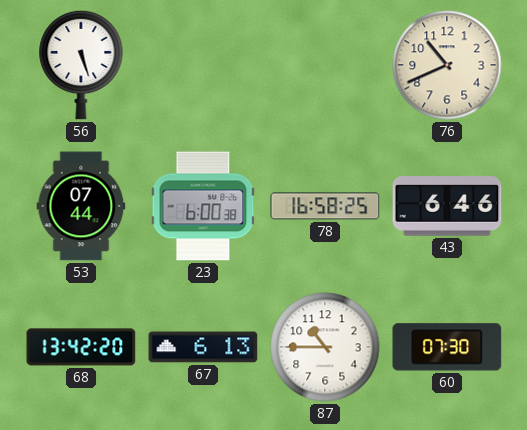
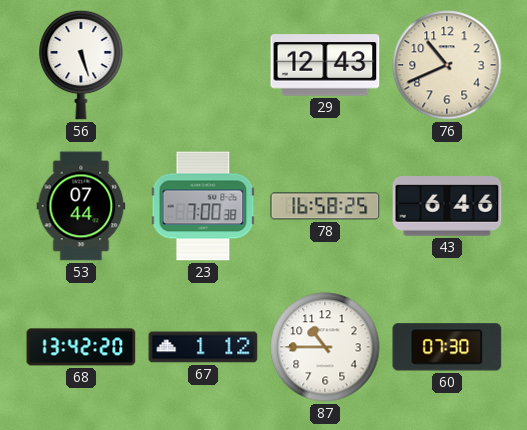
29: none -> 12:43 (325, 65)
23: 6:00 -> 7:00 (203, 206)
67: 6:13 -> 1:12 (203, 347)
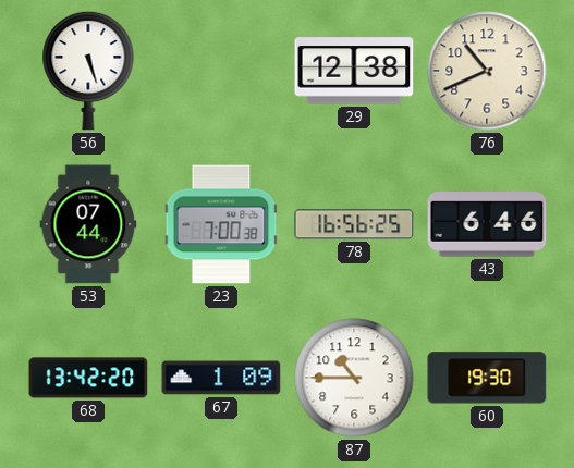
29: 12:43 -> 12:38 (354, 71)
78: 16:58 -> 16:56 (354, 224)
67: 1:12 -> 1:09 (221, 378)
60: 07:30 -> 19:30 (487, 378)
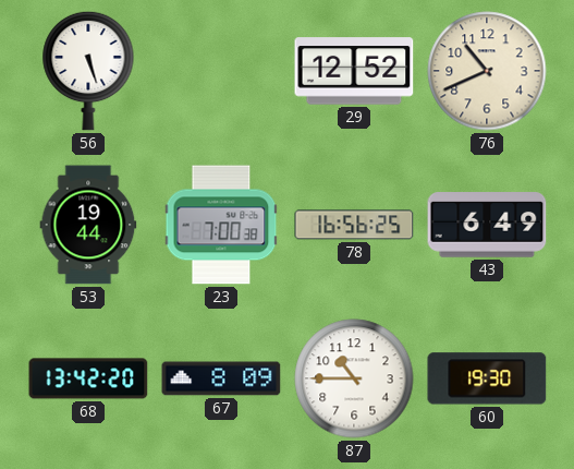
29: 12:38 -> 12:52 (354, 71)
53: 07:44 -> 19:44 (88, 225)
43: 6:46 -> 6:49 (487, 225)
67: 1:09 -> 8:09 (221, 378)
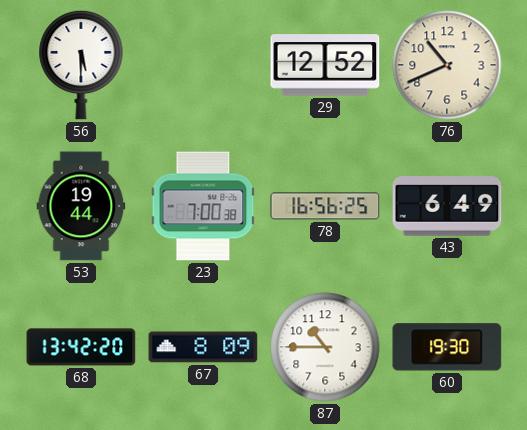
56: 5:27 -> 5:30 (81, 65)
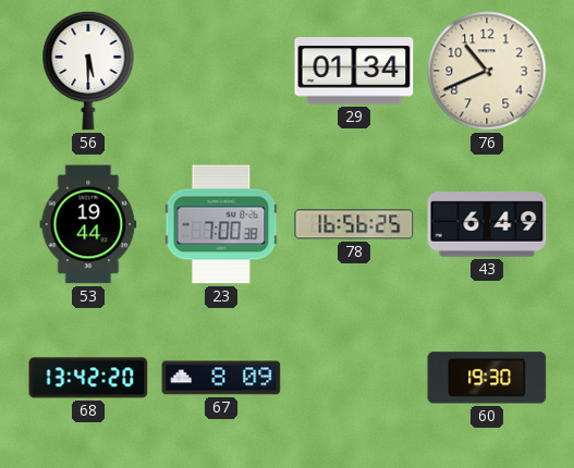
29: 12:52 -> 01:34 (354, 71)
87: 10:45 -> none (325, 347)
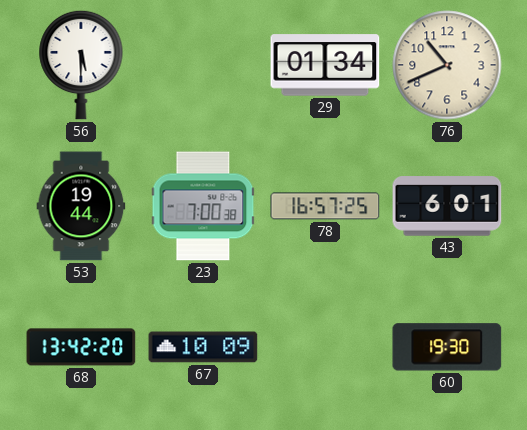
78: 16:56 -> 16:57 (325, 206)
43: 6:49 -> 6:01 (447, 206)
67: 8:09 -> 10:09 (203, 347)
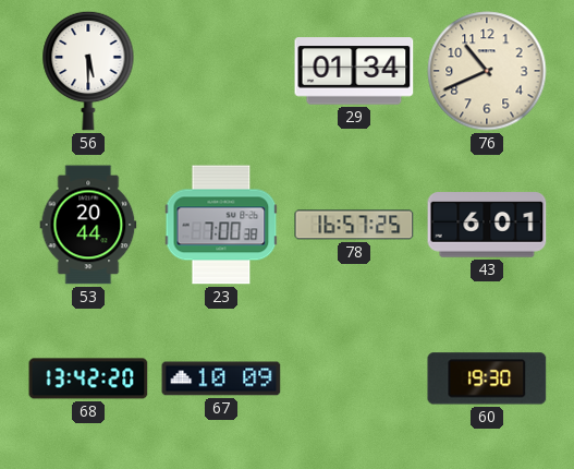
53: 19:44 -> 20:44 (88, 225)
